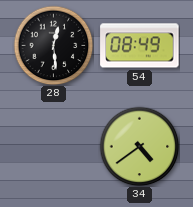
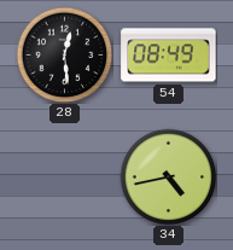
34: 4:39 -> 4:43 (168, 176)
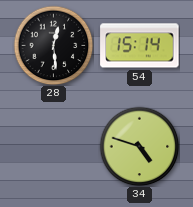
54: 08:49 -> 15:14 (140, 46)
34: 4:43 -> 4:48 (139, 146)
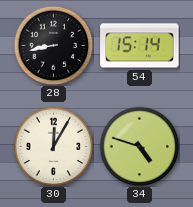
28: 12:29 -> 8:43 (53, 45)
30: none -> 12:05 (53, 146)
